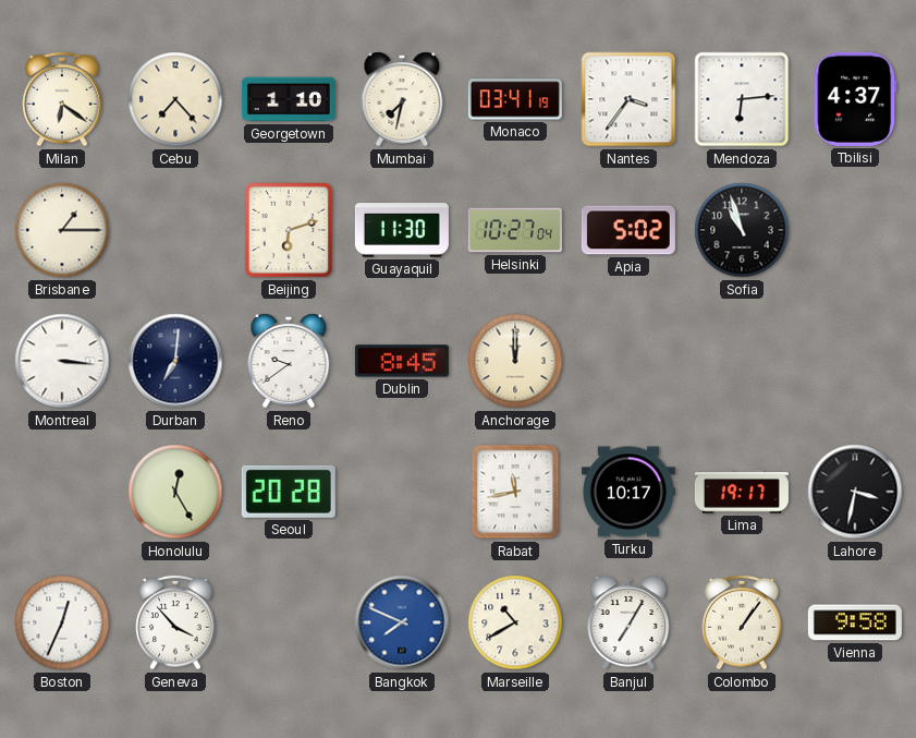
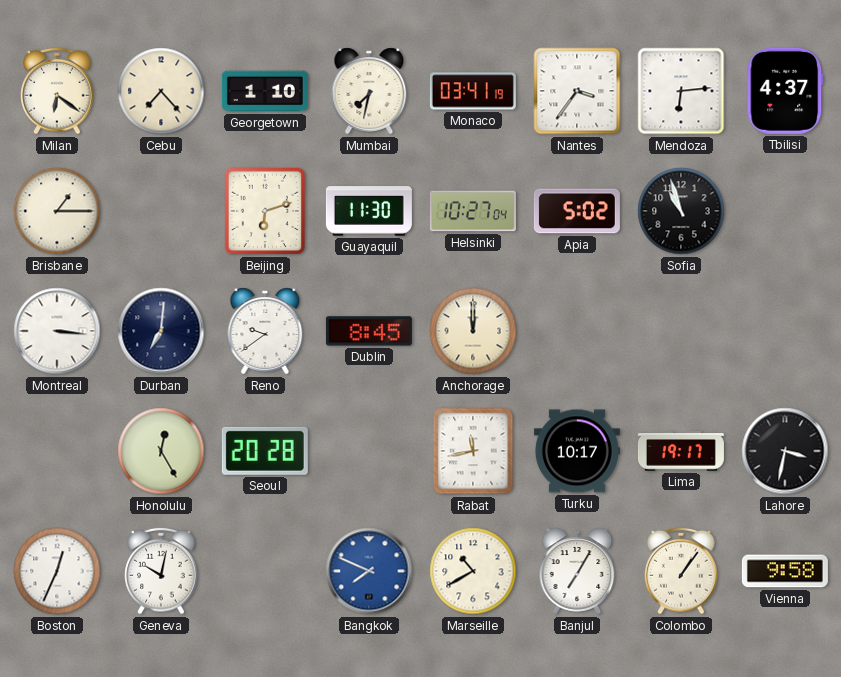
Geneva: 3:53 -> 10:02 (161, 571)
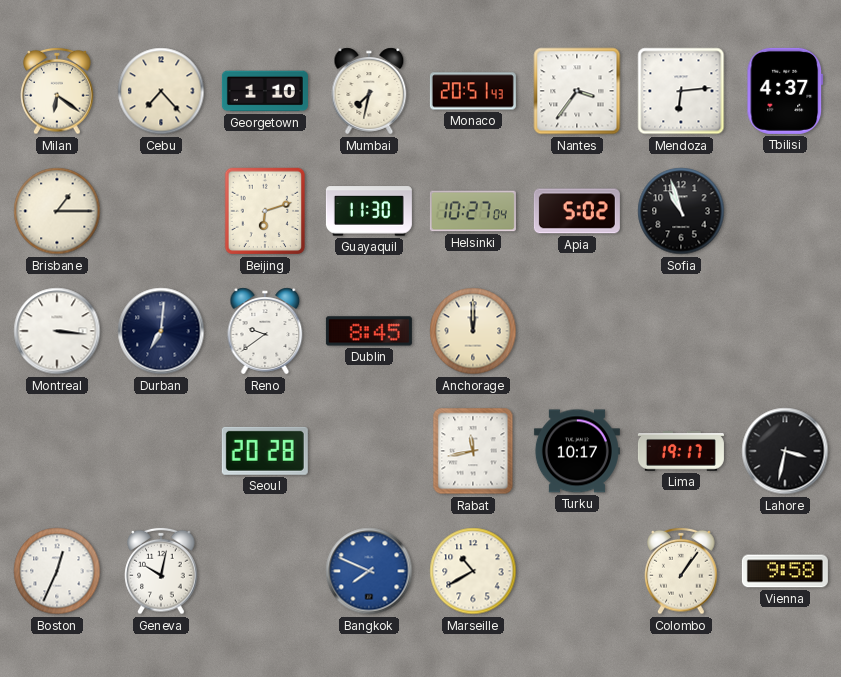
Monaco: 03:41 -> 20:51 (473, 91)
Honolulu: 12:25 -> none (161, 451)
Banjul: 7:05 -> none (577, 571)
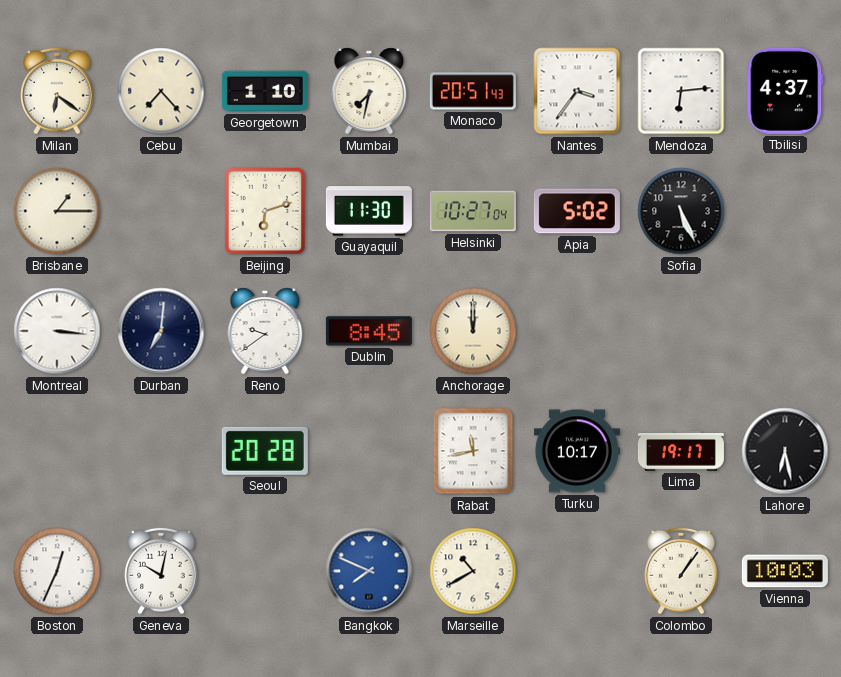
Sofia: 10:57 -> 5:26 (681, 211)
Lahore: 3:32 -> 6:28 (785, 451)
Vienna: 9:58 -> 10:03 (785, 571)
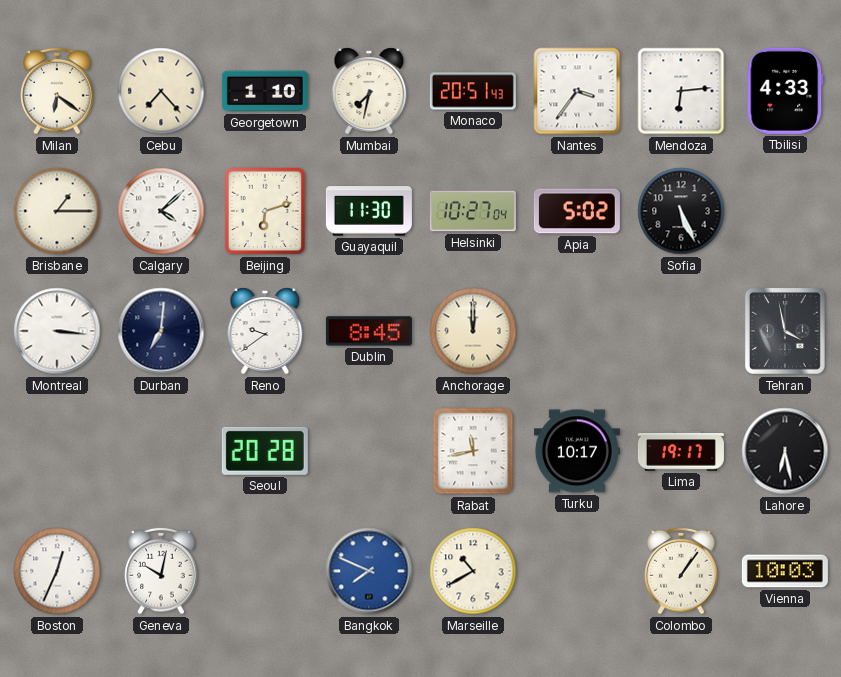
Tbilisi: 4:37 -> 4:33 (785, 91)
Calgary: none -> 4:08 (161, 211)
Tehran: none -> 3:58 (785, 331)
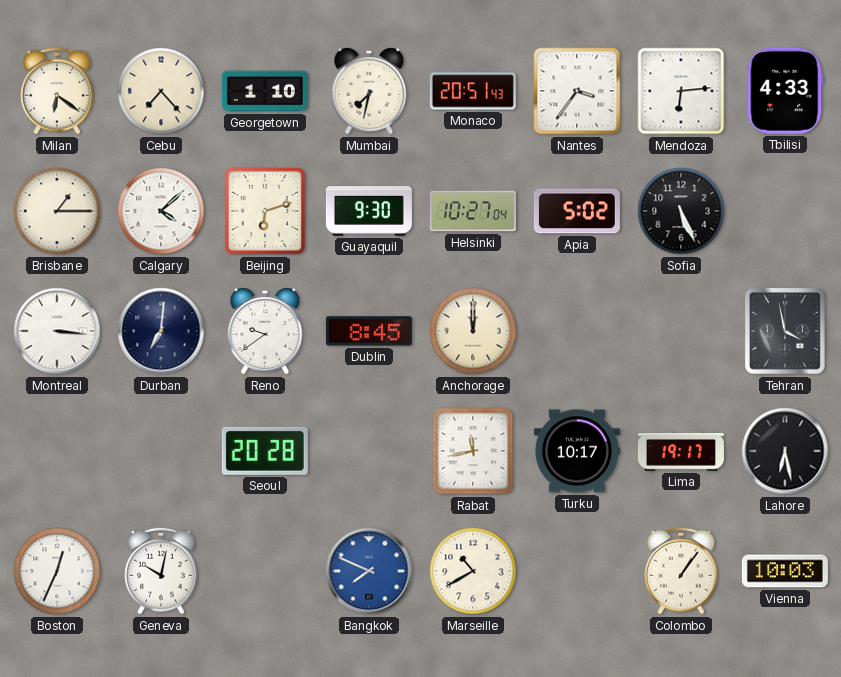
Guayaquil: 11:30 -> 9:30 (369, 211)
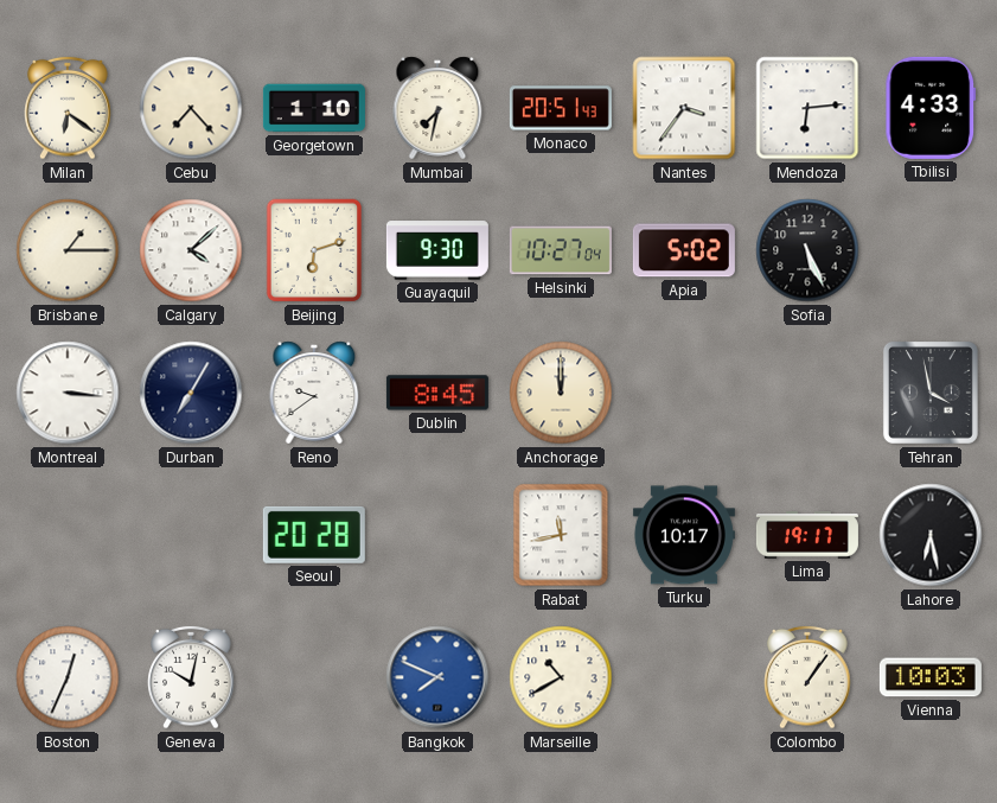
Durban: 7:01 -> 7:05 (191, 393)
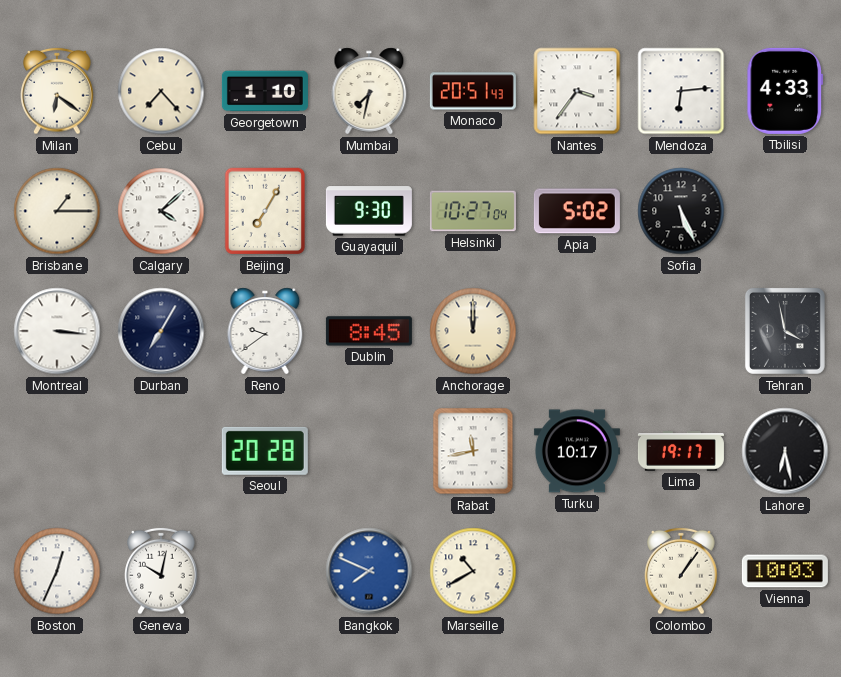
Beijing: 6:12 -> 7:05 (265, 211)
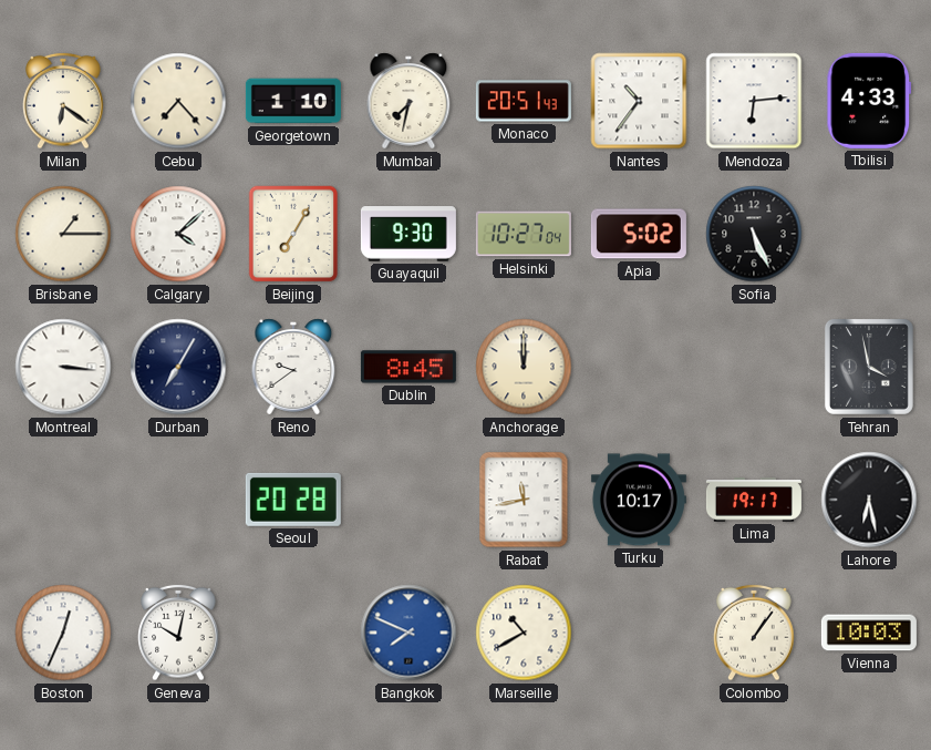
Nantes: 3:36 -> 10:36 (639, 101)
